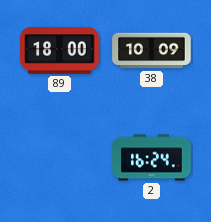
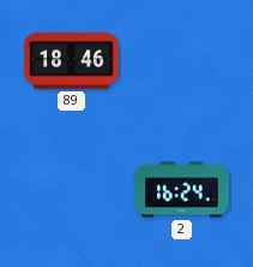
89: 18:00 -> 18:46 (72, 61)
38: 10:09 -> none (152, 51)
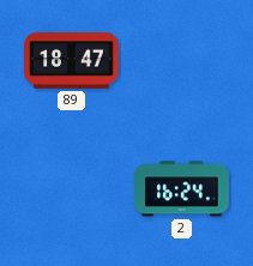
89: 18:46 -> 18:47 (72, 61)
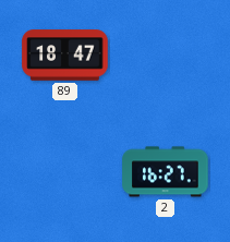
2: 16:24 -> 16:27 (166, 172)
